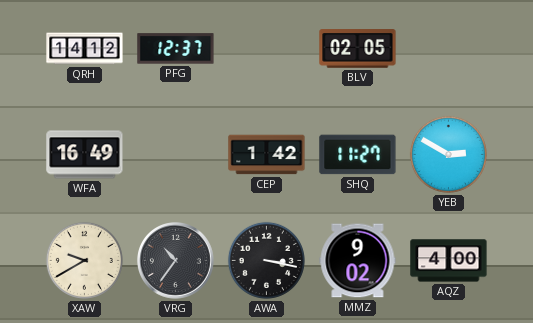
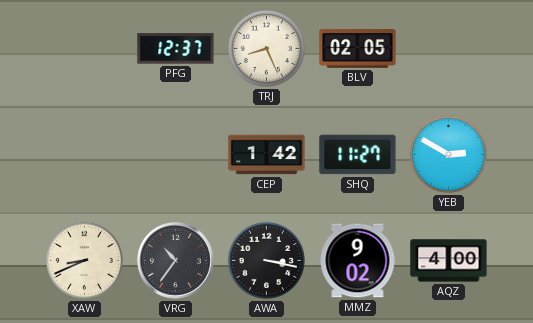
QRH: 14:12 -> none (85, 49)
TRJ: none -> 8:26 (266, 48)
WFA: 16:49 -> none (85, 155)
XAW: 9:40 -> 8:41 (84, 260)
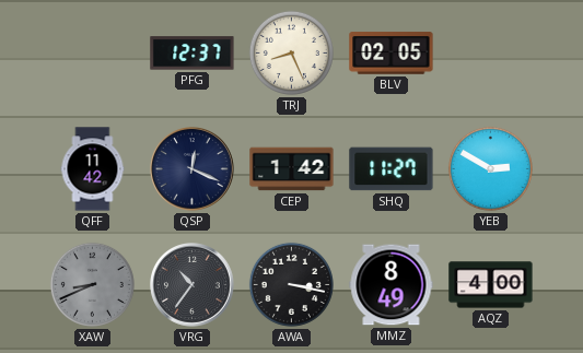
QFF: none -> 11:42 (93, 169)
QSP: none -> 12:19 (193, 169)
XAW dial: cream -> grey (92, 284)
MMZ: 9:02 -> 8:49 (392, 285)
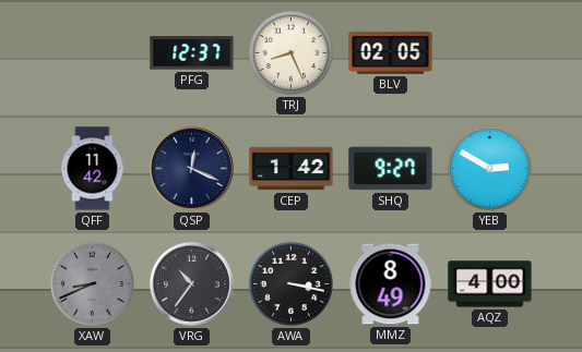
SHQ: 11:27 -> 9:27 (391, 169)
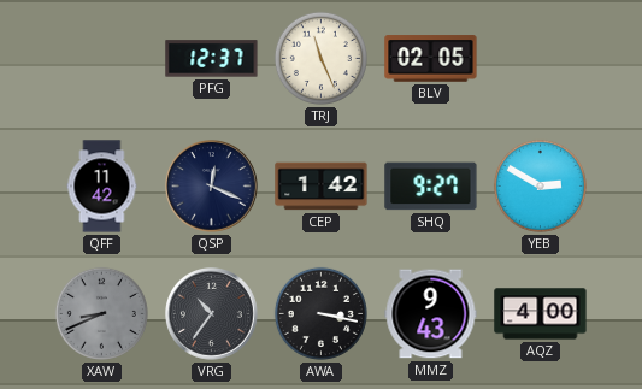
TRJ: 8:26 -> 11:26 (320, 58)
MMZ: 8:49 -> 9:43 (431, 314)
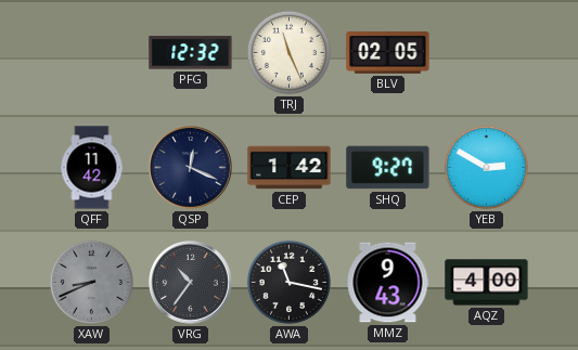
PFG: 12:37 -> 12:32 (191, 53)
AWA: 3:17 -> 11:17 (288, 282)
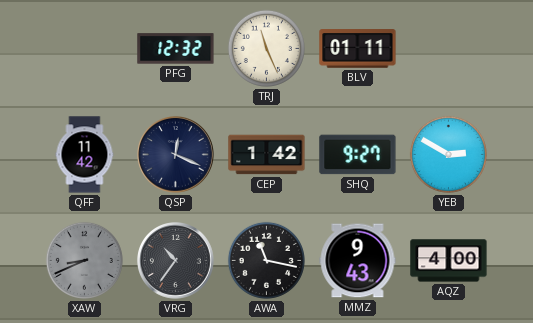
BLV: 02:05 -> 01:11 (358, 49)
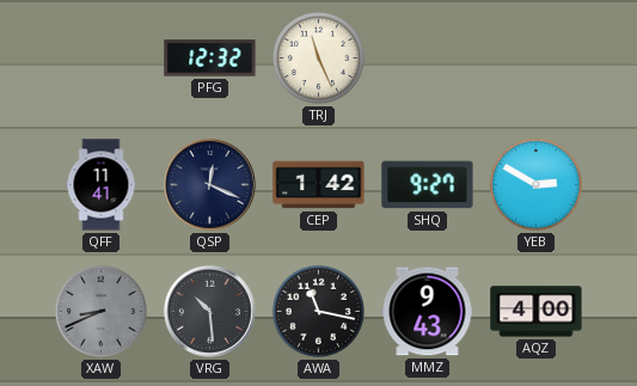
BLV: 01:11 -> none (358, 49)
QFF: 11:42 -> 11:41 (102, 185)
VRG: 10:36 -> 10:29 (210, 312)
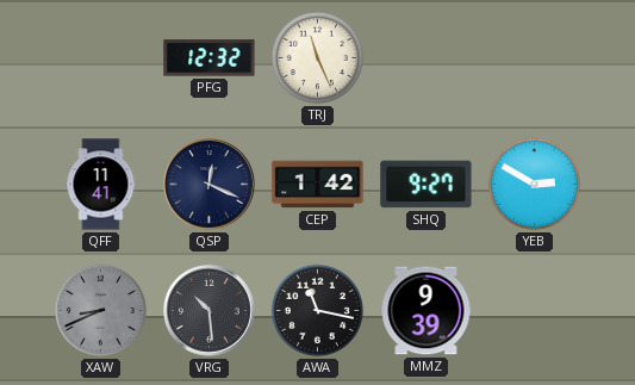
MMZ: 9:43 -> 9:39 (427, 311)
AQZ: 4:00 -> none (537, 312)
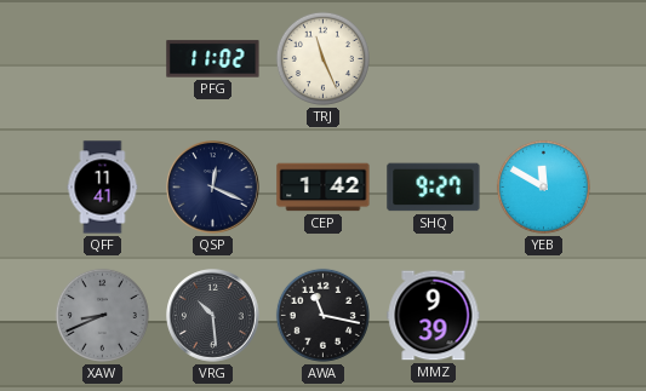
PFG: 12:32 -> 11:02 (213, 59)
YEB: 2:50 -> 11:50 (543, 186)
